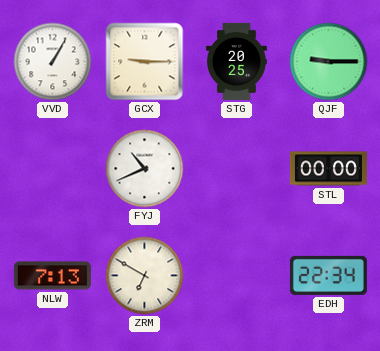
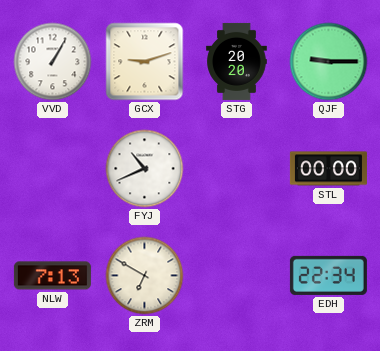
GCX: 9:15 -> 9:12 (145, 62)
STG: 20:25 -> 20:20 (237, 61)
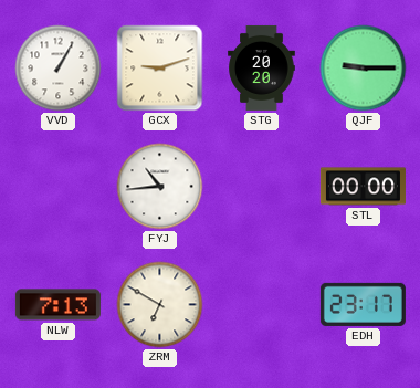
FYJ: 10:41 -> 10:44 (160, 187)
EDH: 22:34 -> 23:17 (363, 304)
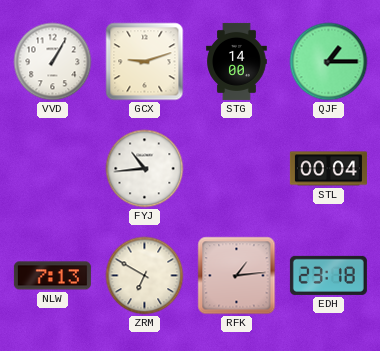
STG: 20:20 -> 14:00 (237, 61)
QJF: 9:15 -> 1:15 (329, 62)
STL: 00:00 -> 00:04 (328, 169)
RFK: none -> 1:14 (237, 276)
EDH: 23:17 -> 23:18 (328, 275)
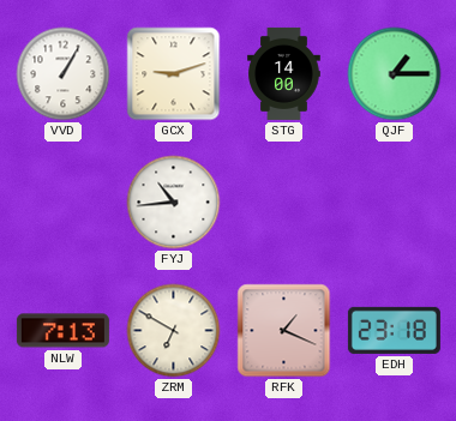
STL: 00:04 -> none (328, 169)
RFK: 1:14 -> 1:19 (284, 331)
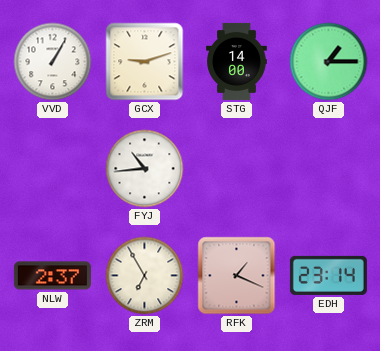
NLW: 7:13 -> 2:37 (52, 276)
ZRM: 6:50 -> 6:55 (145, 276)
EDH: 23:18 -> 23:14 (328, 275)
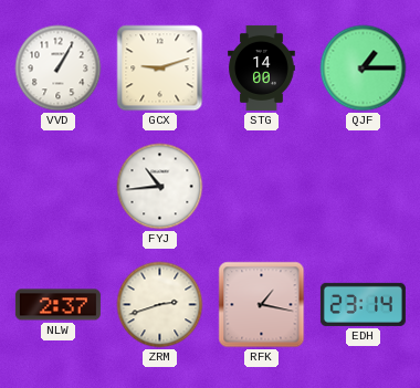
ZRM: 6:55 -> 2:42 (160, 305)
RFK: 1:19 -> 1:17 (262, 305)
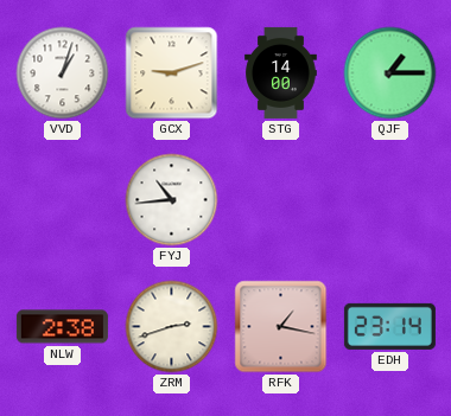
VVD: 1:05 -> 1:03 (63, 73)
NLW: 2:37 -> 2:38 (62, 327)
